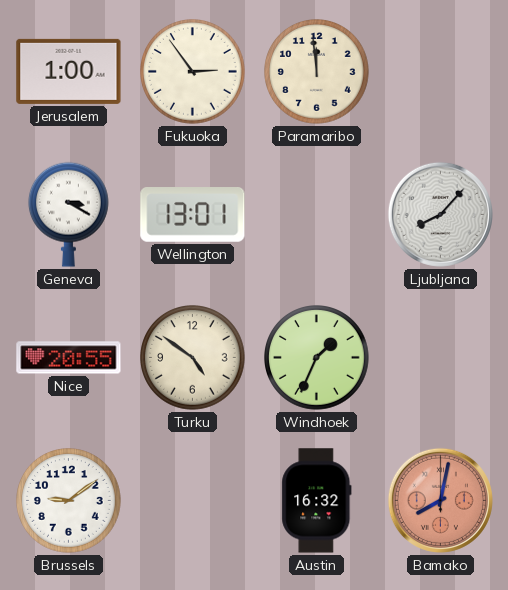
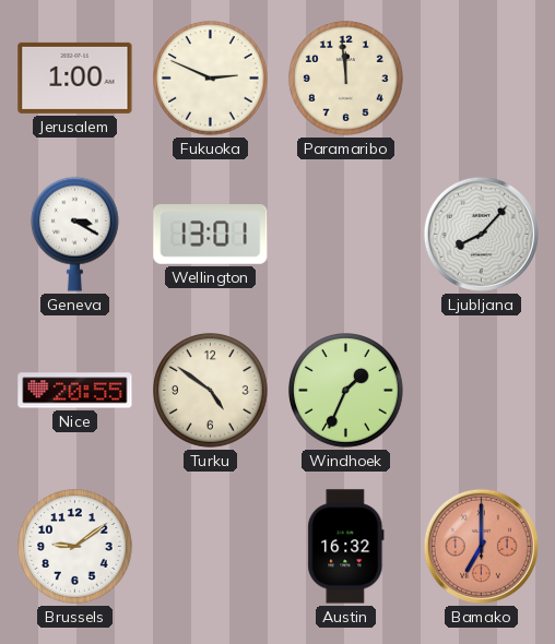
Fukuoka: 2:54 -> 2:49 (211, 79)
Bamako: 8:02 -> 7:00 (481, 546)
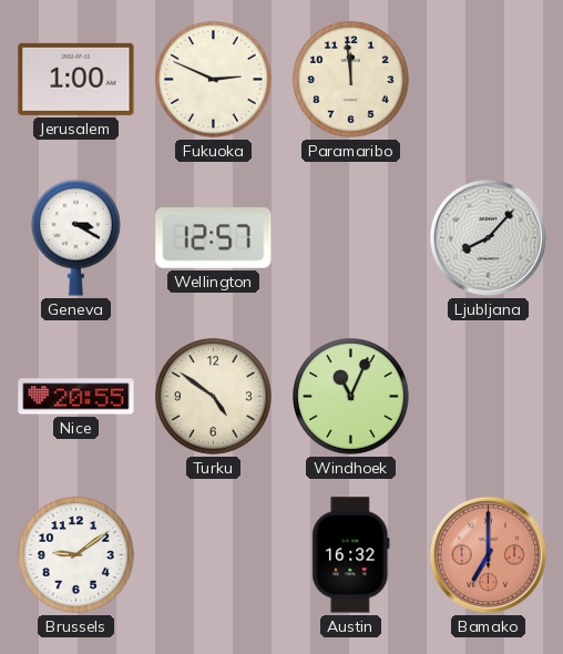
Wellington: 13:01 -> 12:57 (214, 238)
Windhoek: 1:34 -> 11:04 (351, 397)
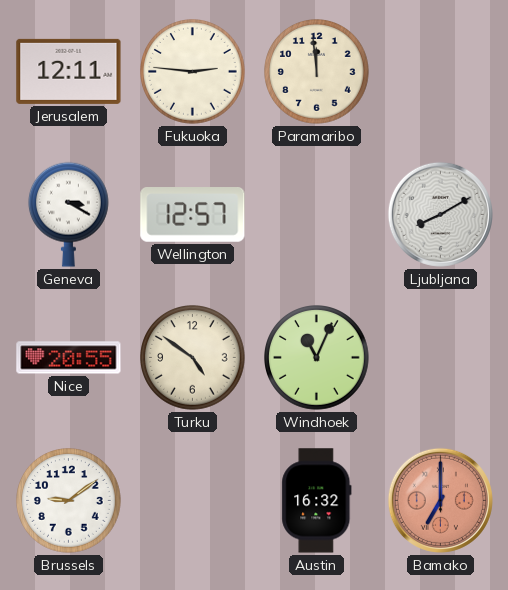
Jerusalem: 1:00 -> 12:11 (69, 71)
Fukuoka: 2:49 -> 2:46 (193, 72)
Ljubljana: 8:07 -> 8:10 (440, 214)
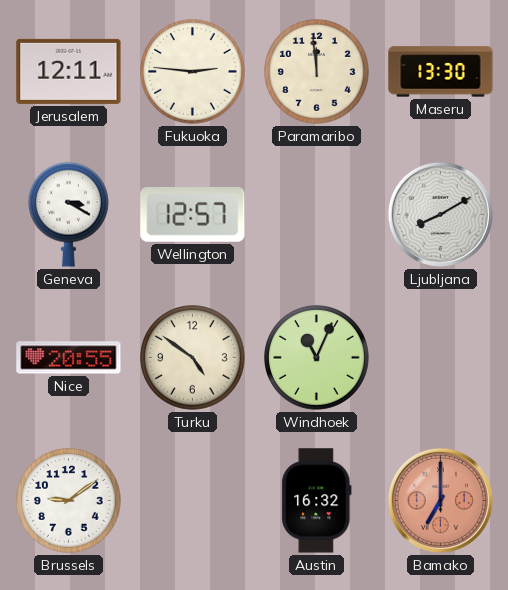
Maseru: none -> 13:30 (441, 72)
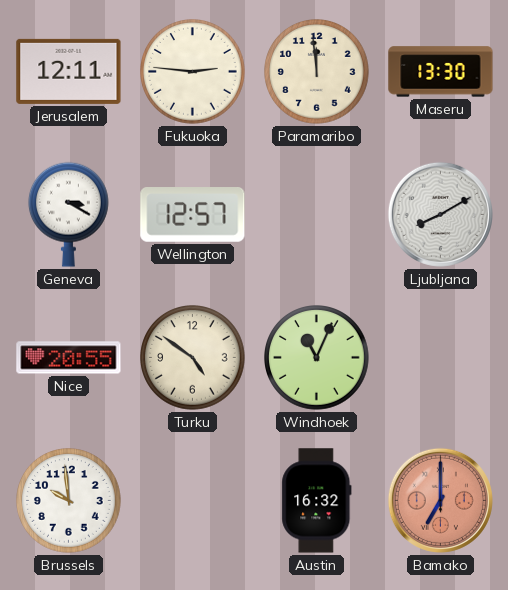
Brussels: 9:09 -> 9:59 (69, 501)
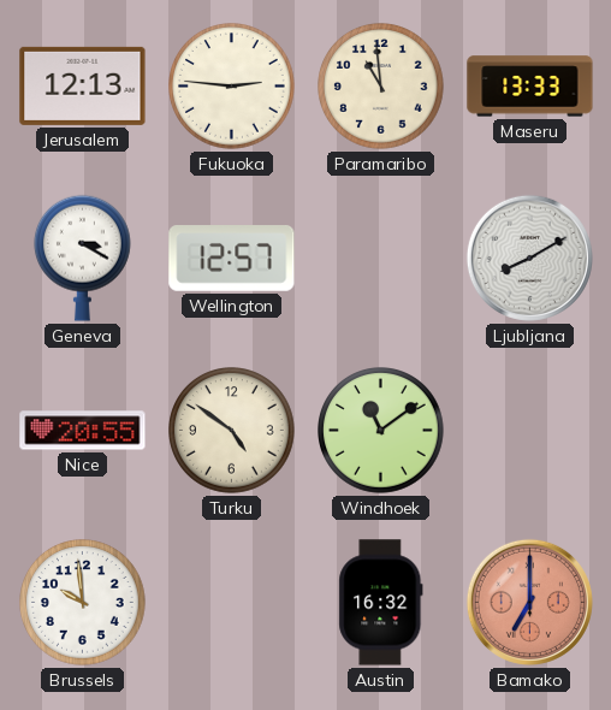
Jerusalem: 12:11 -> 12:13 (83, 85)
Paramaribo: 11:59 -> 10:59 (381, 87)
Maseru: 13:30 -> 13:33 (530, 87)
Windhoek: 11:04 -> 11:09 (381, 431)
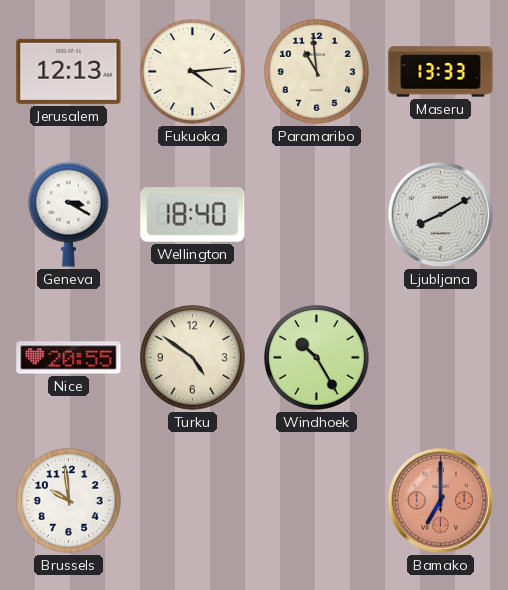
Fukuoka: 2:46 -> 4:14 (193, 72)
Wellington: 12:57 -> 18:40 (193, 215)
Windhoek: 11:09 -> 10:25 (317, 358)
Austin: 16:32 -> none (381, 603)
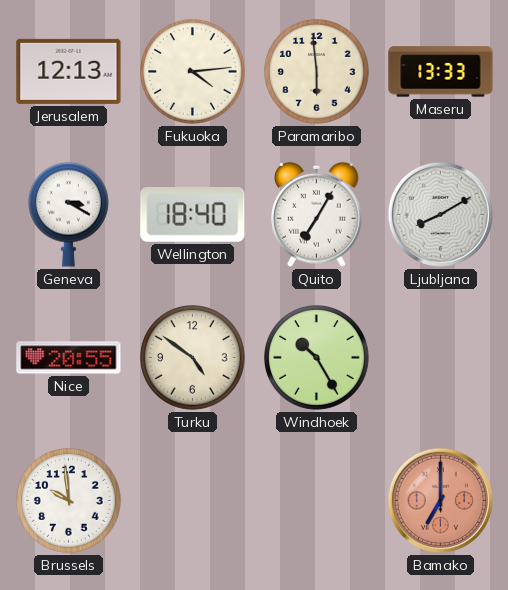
Paramaribo: 10:59 -> 5:59 (317, 72)
Quito: none -> 7:05 (317, 214)
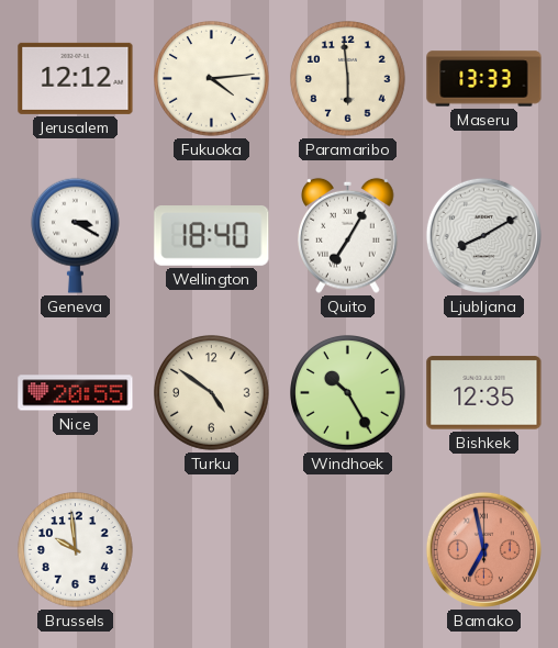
Jerusalem: 12:13 -> 12:12 (76, 78)
Bishkek: none -> 12:35 (484, 393)
Bamako: 7:00 -> 6:58 (483, 549)
